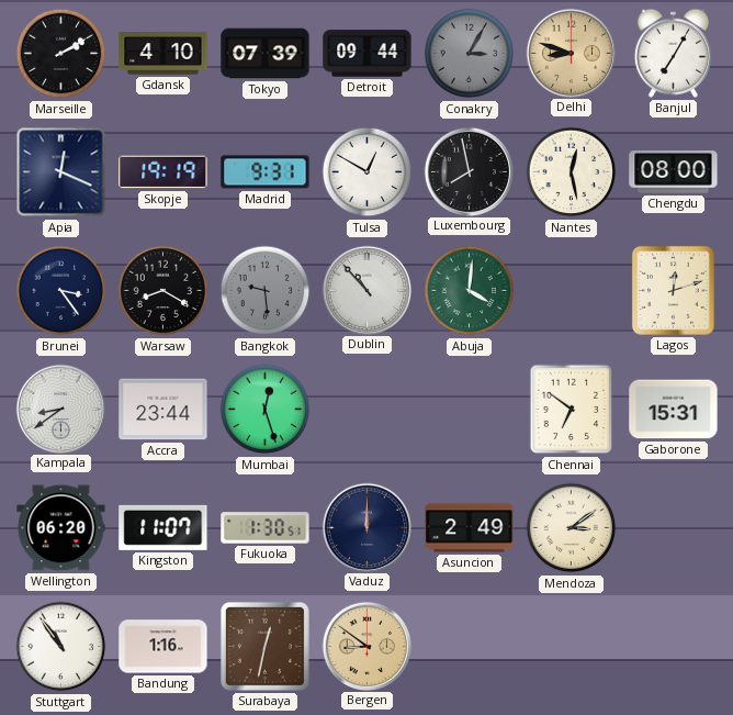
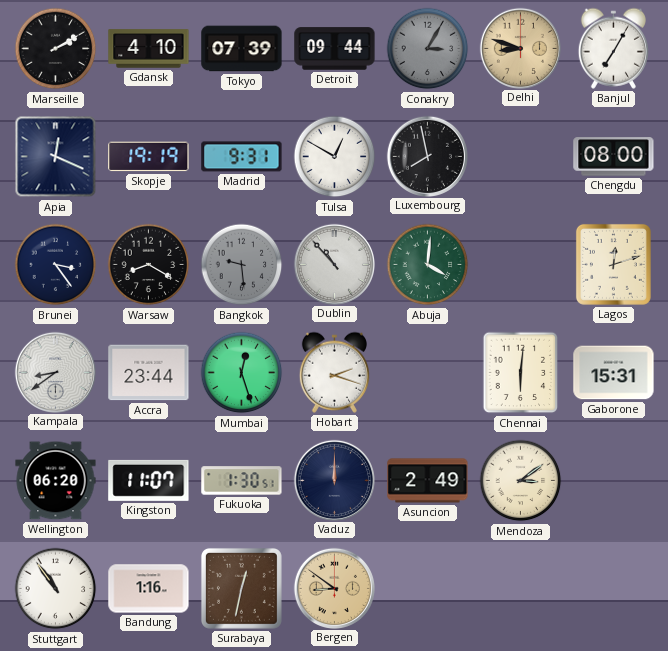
Nantes: 12:28 -> none (572, 172)
Hobart: none -> 2:18 (334, 372)
Chennai: 6:51 -> 6:01 (521, 373)
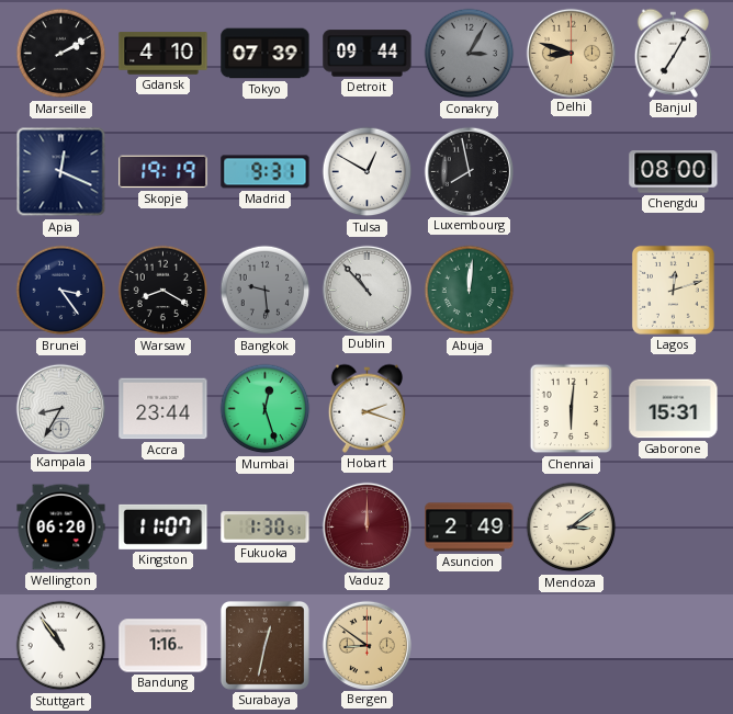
Abuja: 4:01 -> 12:01 (470, 291)
Kampala: 8:39 -> 8:35 (60, 408)
Vaduz dial: navy -> burgundy (366, 526)
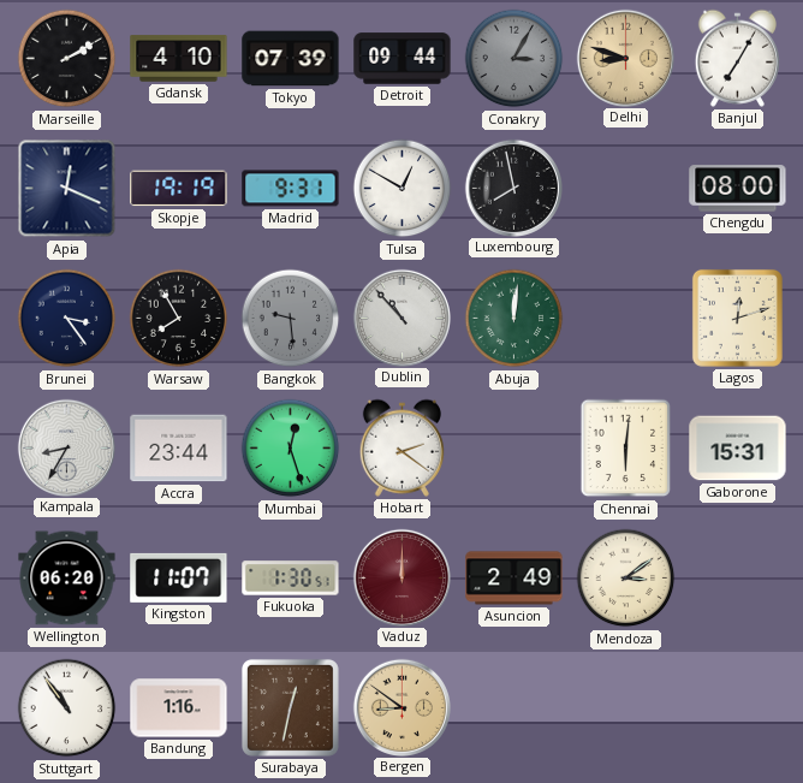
Warsaw: 8:20 -> 7:55 (179, 319)
Hobart: 2:18 -> 2:21 (401, 447)
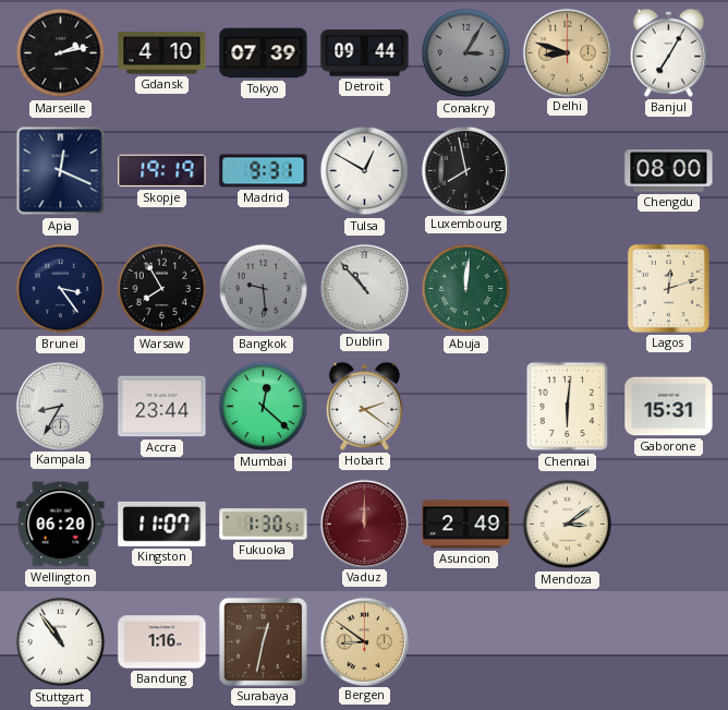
Marseille: 2:10 -> 2:13 (61, 53)
Mumbai: 12:27 -> 12:22 (264, 407)
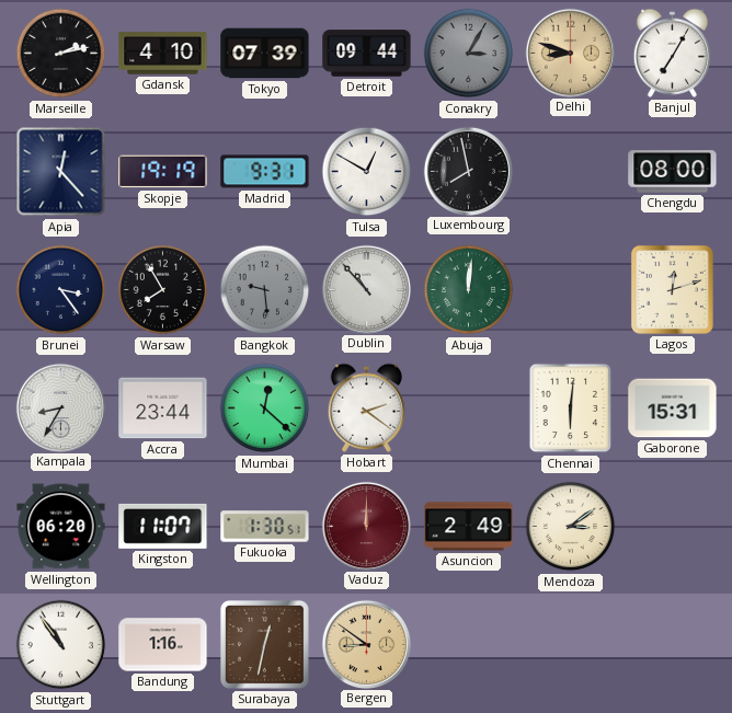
Apia: 12:19 -> 12:23 (61, 172)
